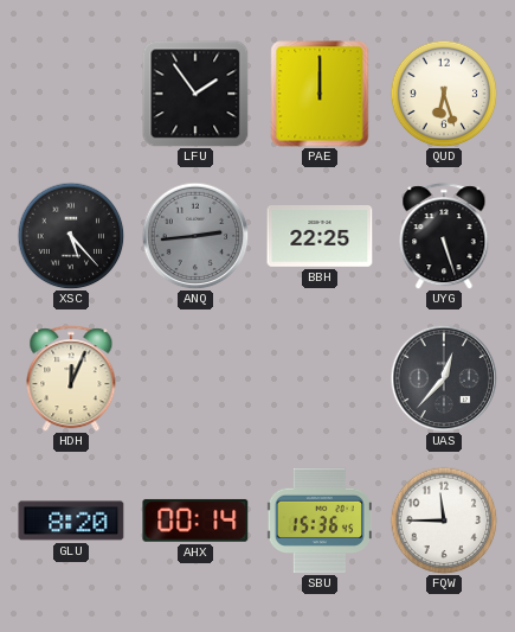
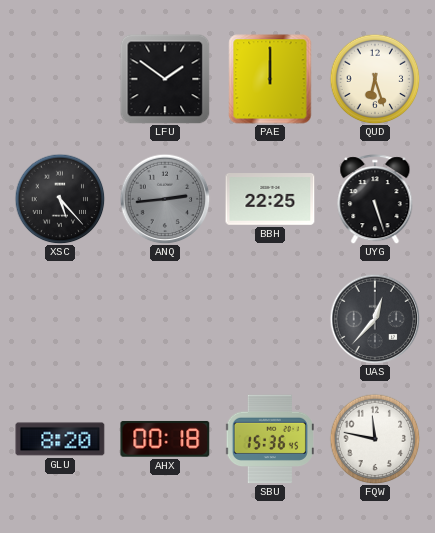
LFU: 1:54 -> 1:51 (165, 79)
HDH: 12:04 -> none (71, 378)
AHX: 00:14 -> 00:18 (165, 439)
FQW: 11:45 -> 11:47 (375, 439)
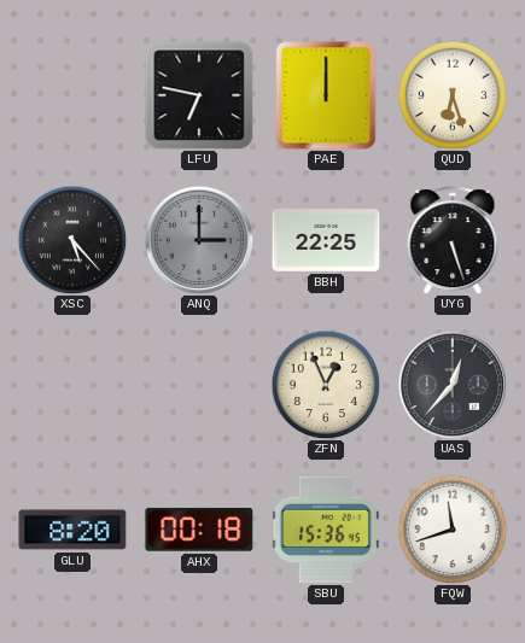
LFU: 1:51 -> 6:47 (199, 95)
ANQ: 2:44 -> 3:00 (199, 240)
ZFN: none -> 12:56 (326, 385)
FQW: 11:47 -> 11:42 (453, 530)
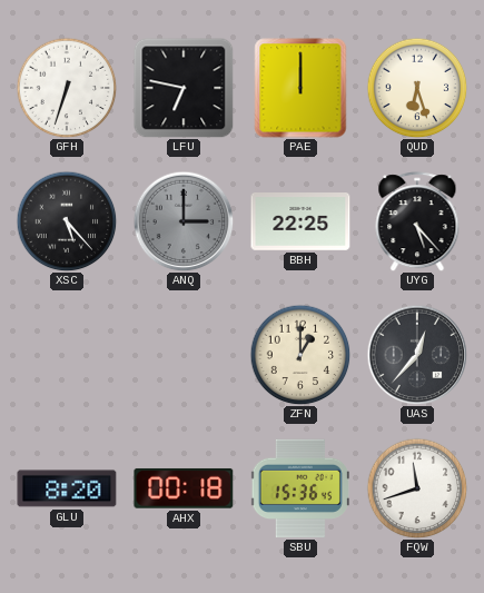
GFH: none -> 6:33 (67, 88)
UYG: 5:27 -> 5:23 (417, 221)
ZFN: 12:56 -> 1:00 (300, 355)
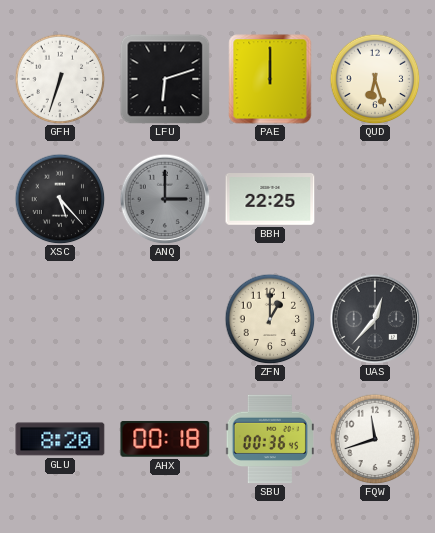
LFU: 6:47 -> 6:12 (165, 79)
UYG: 5:23 -> none (417, 221)
SBU: 15:36 -> 00:36 (270, 439)
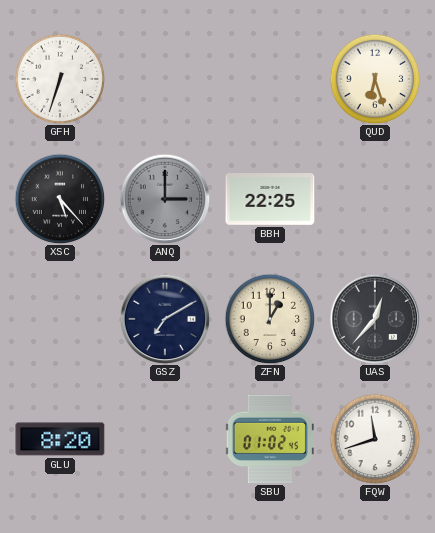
LFU: 6:12 -> none (165, 79)
PAE: 12:00 -> none (270, 79)
GSZ: none -> 7:10 (165, 319)
AHX: 00:18 -> none (165, 439)
SBU: 00:36 -> 01:02 (270, 439)
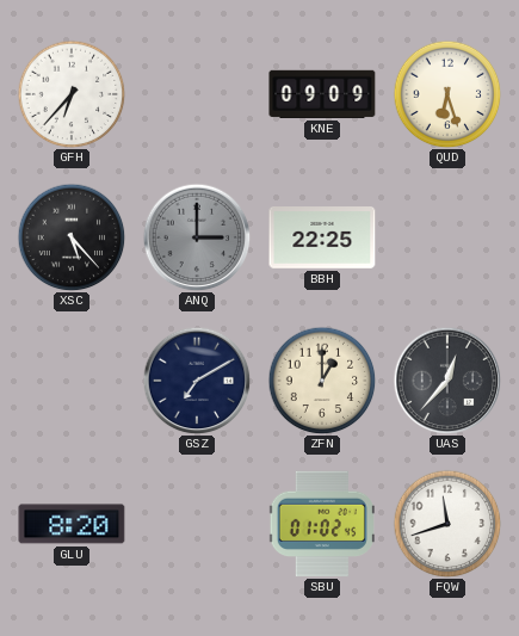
GFH: 6:33 -> 6:37 (72, 94)
KNE: none -> 09:09 (322, 94)
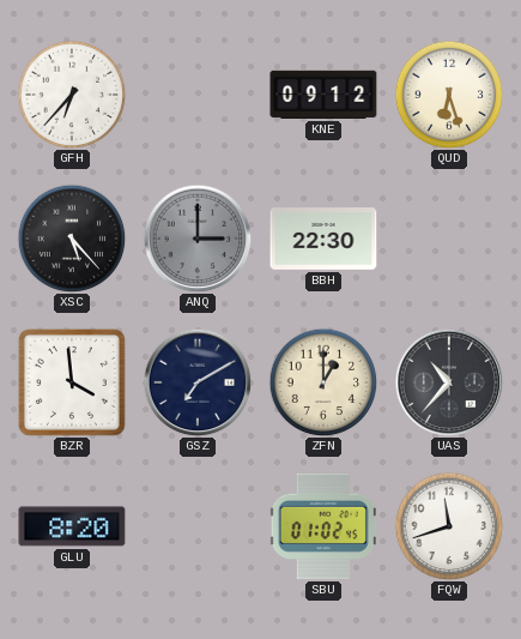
KNE: 09:09 -> 09:12 (323, 95)
BBH: 22:25 -> 22:30 (323, 240)
BZR: none -> 3:59 (72, 382)
UAS: 12:37 -> 10:37 (449, 382)
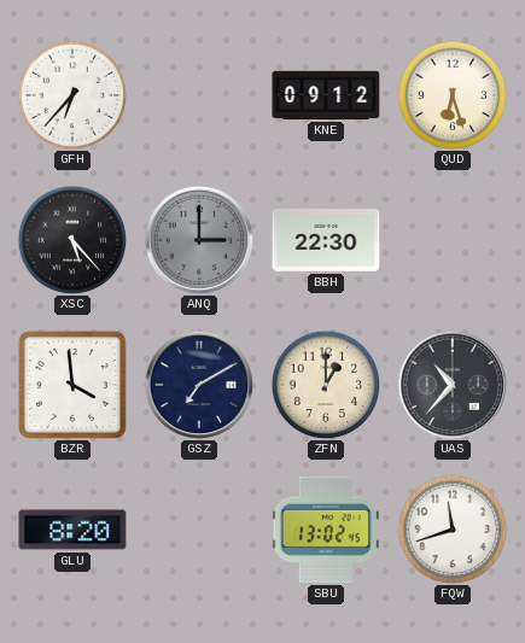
SBU: 01:02 -> 13:02 (326, 530)
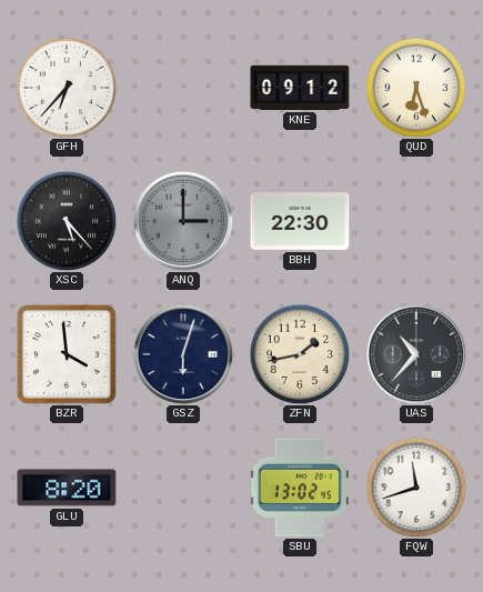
GSZ: 7:10 -> 6:03 (183, 354)
ZFN: 1:00 -> 1:43 (300, 354)
